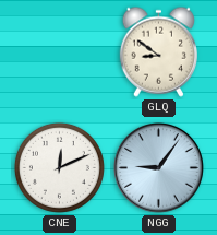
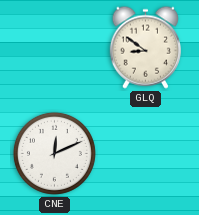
NGG: 9:06 -> none (159, 168)
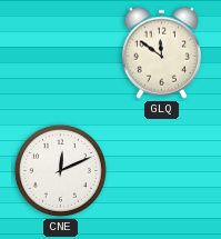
GLQ: 8:51 -> 11:51 (161, 52)
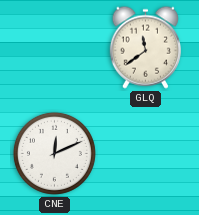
GLQ: 11:51 -> 11:39 (145, 47)
